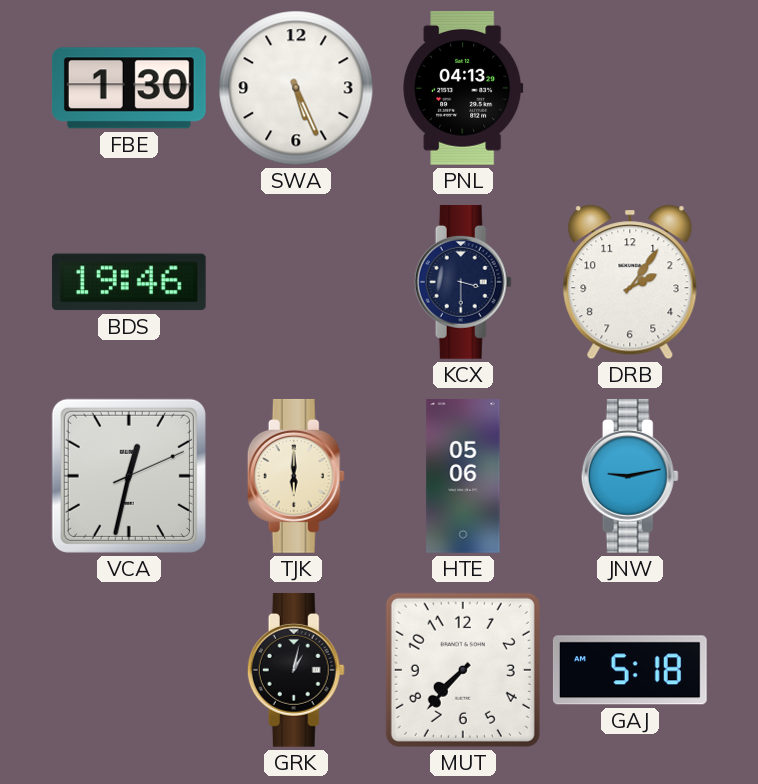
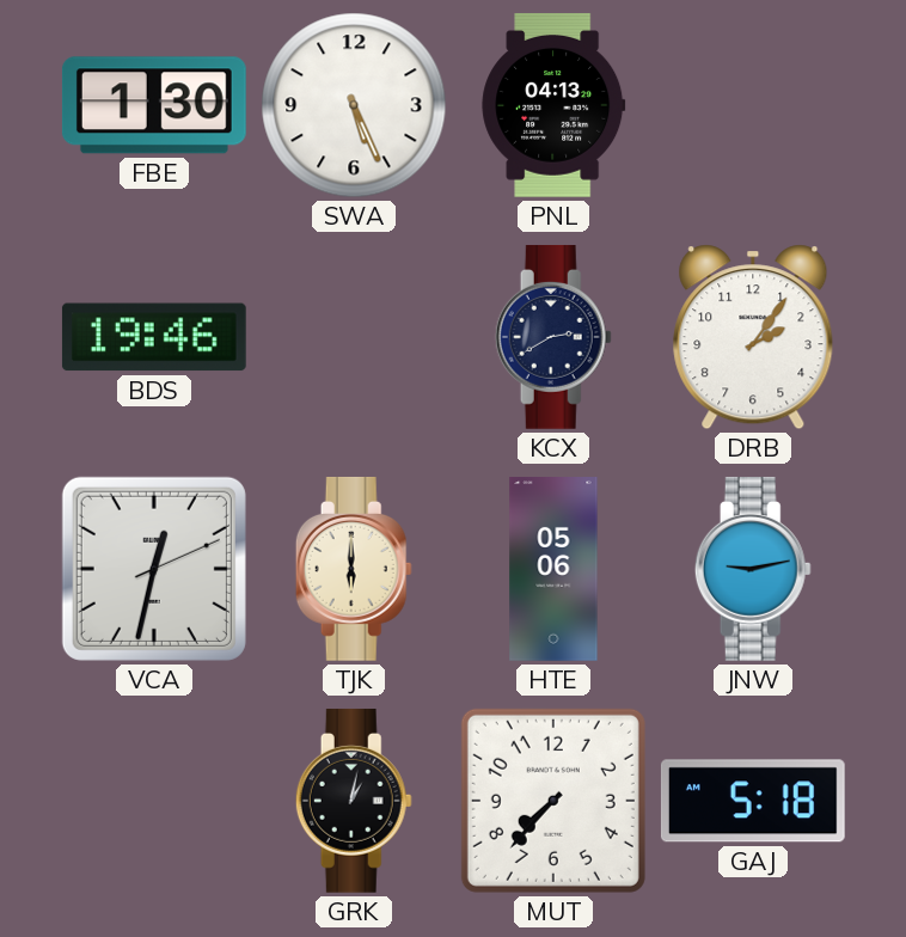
KCX: 3:30 -> 2:40 (553, 337)
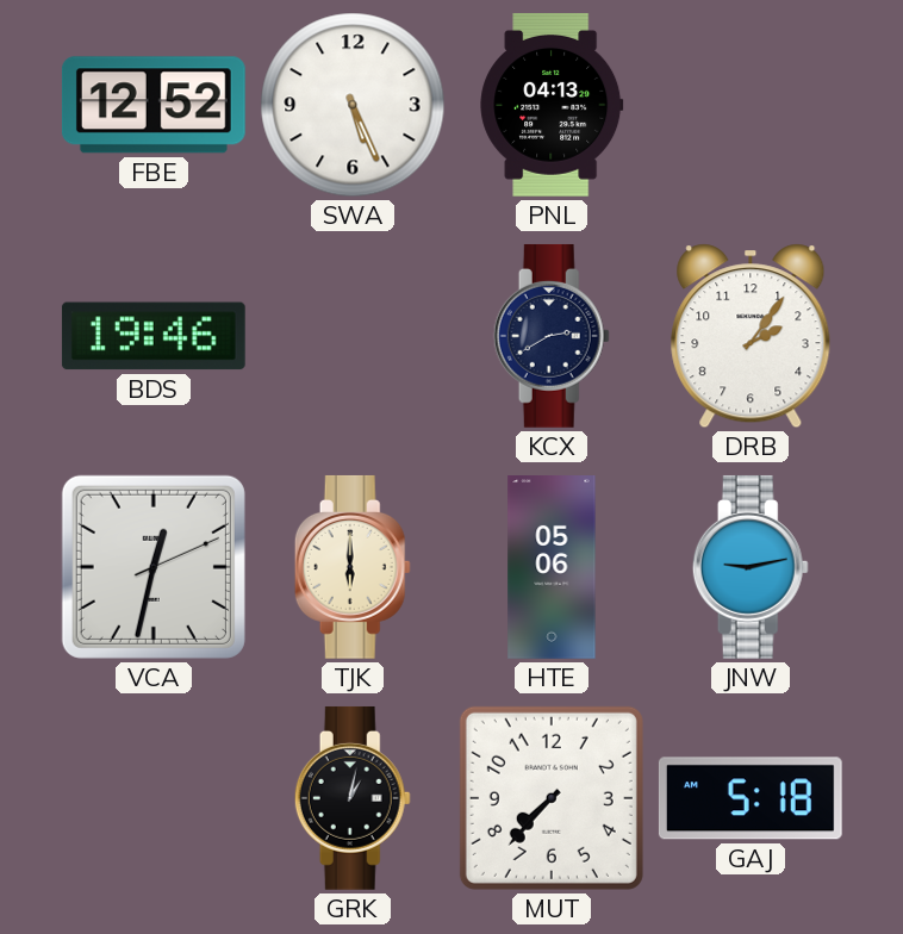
FBE: 1:30 -> 12:52 (154, 105)
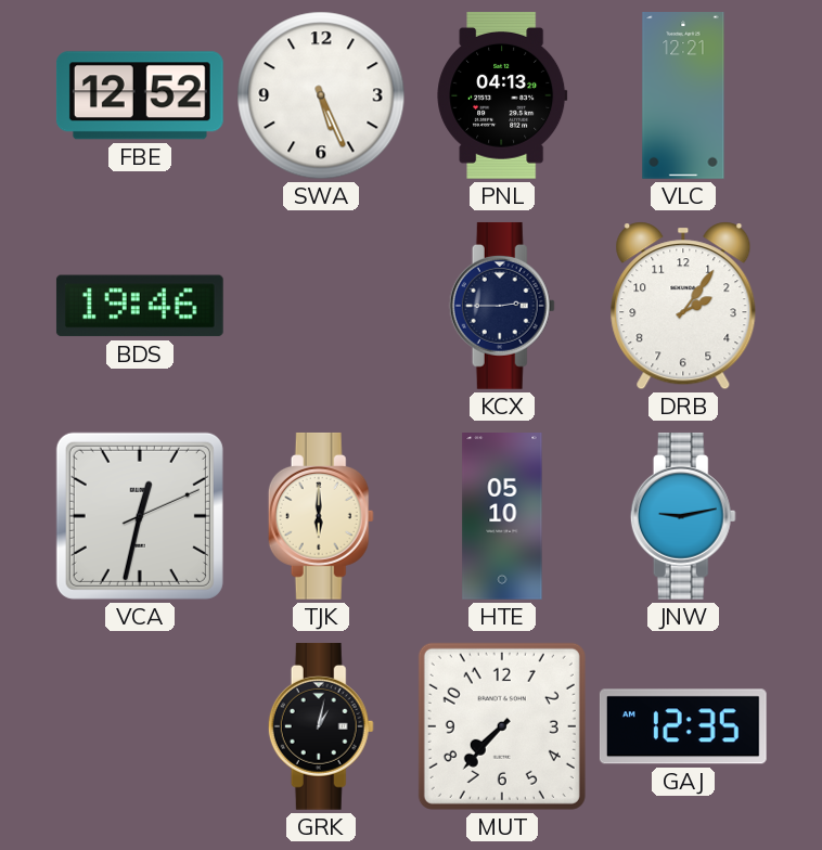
VLC: none -> 12:21 (683, 96)
KCX: 2:40 -> 2:45 (502, 306)
HTE: 05:06 -> 05:10 (502, 517)
GAJ: 5:18 -> 12:35 (683, 726)
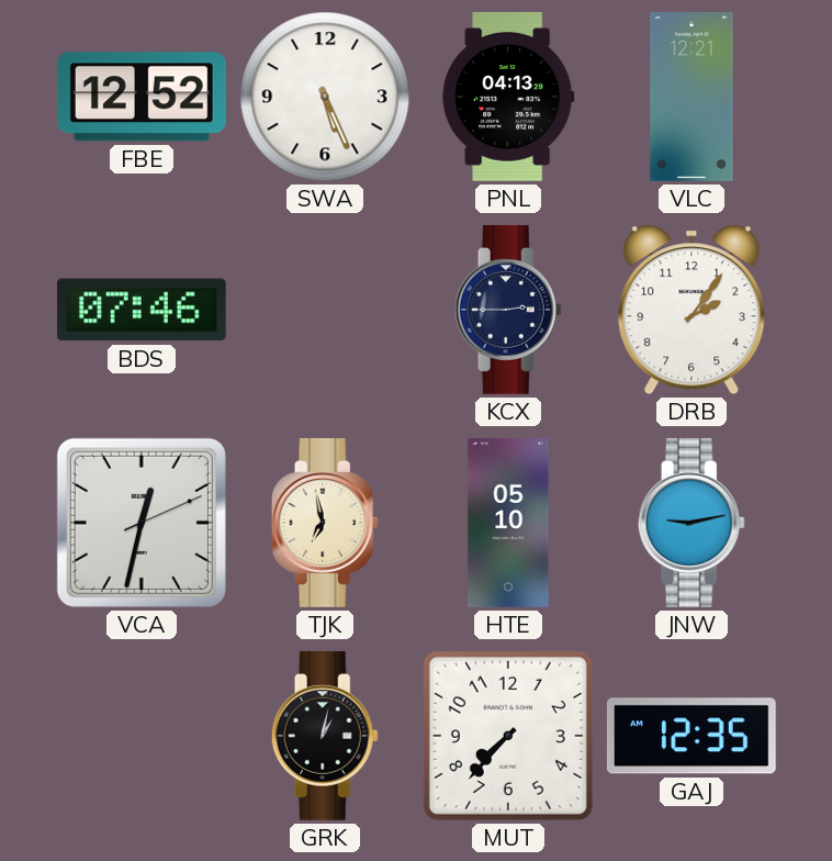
BDS: 19:46 -> 07:46 (142, 310)
TJK: 6:00 -> 6:58 (325, 523)
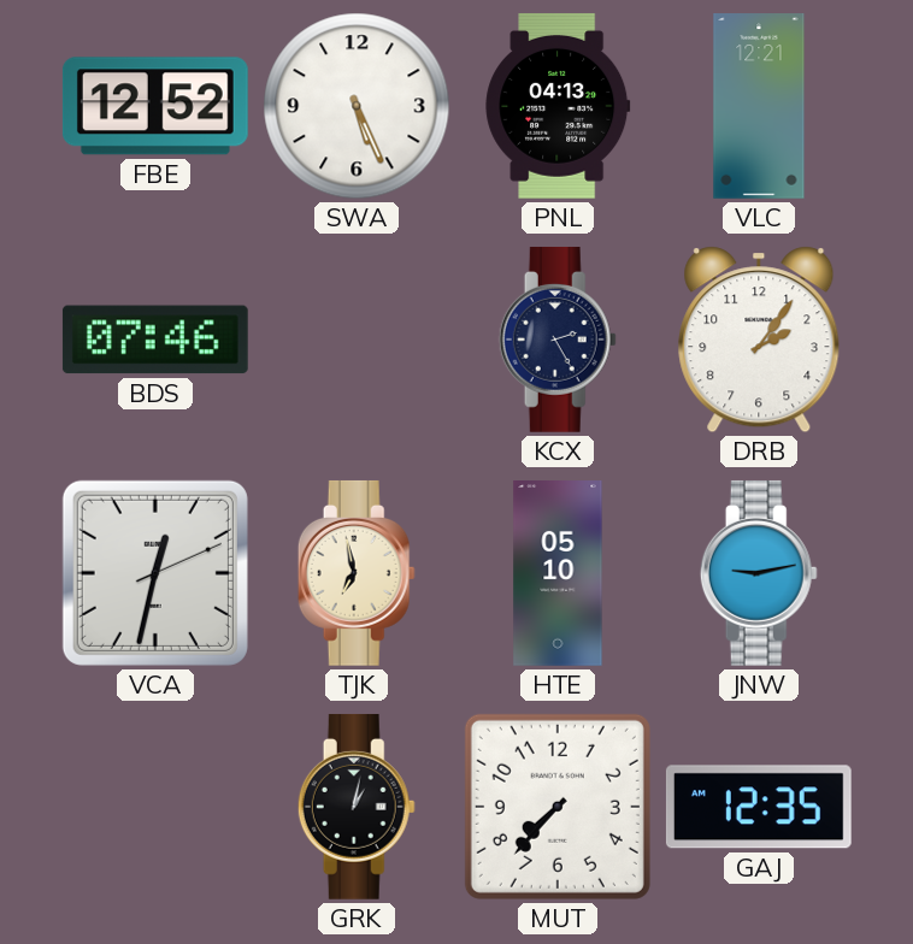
KCX: 2:45 -> 2:25 (558, 340)
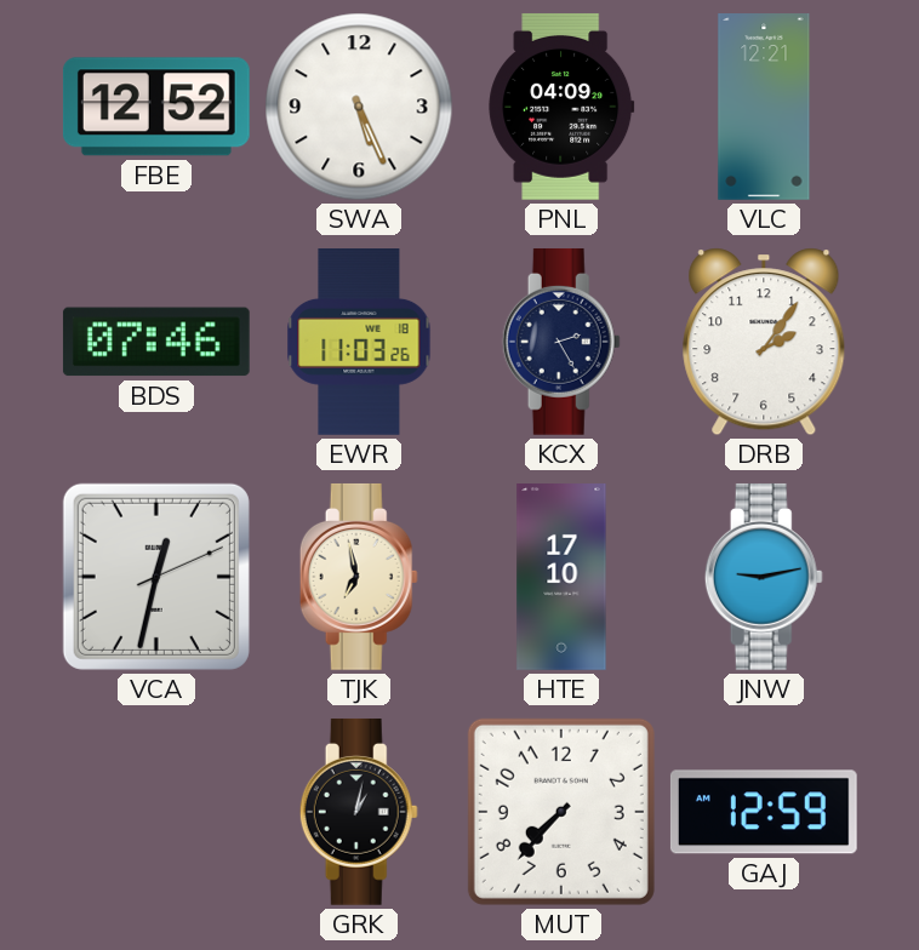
PNL: 04:13 -> 04:09 (561, 107)
EWR: none -> 11:03 (359, 343)
HTE: 05:10 -> 17:10 (561, 578)
GAJ: 12:35 -> 12:59 (764, 812)
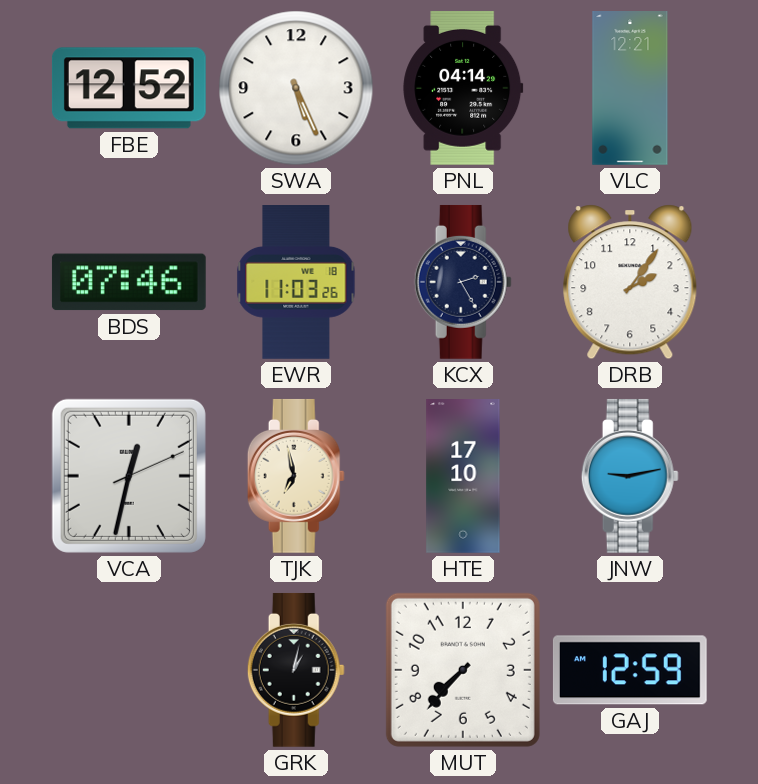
PNL: 04:09 -> 04:14 (463, 88)
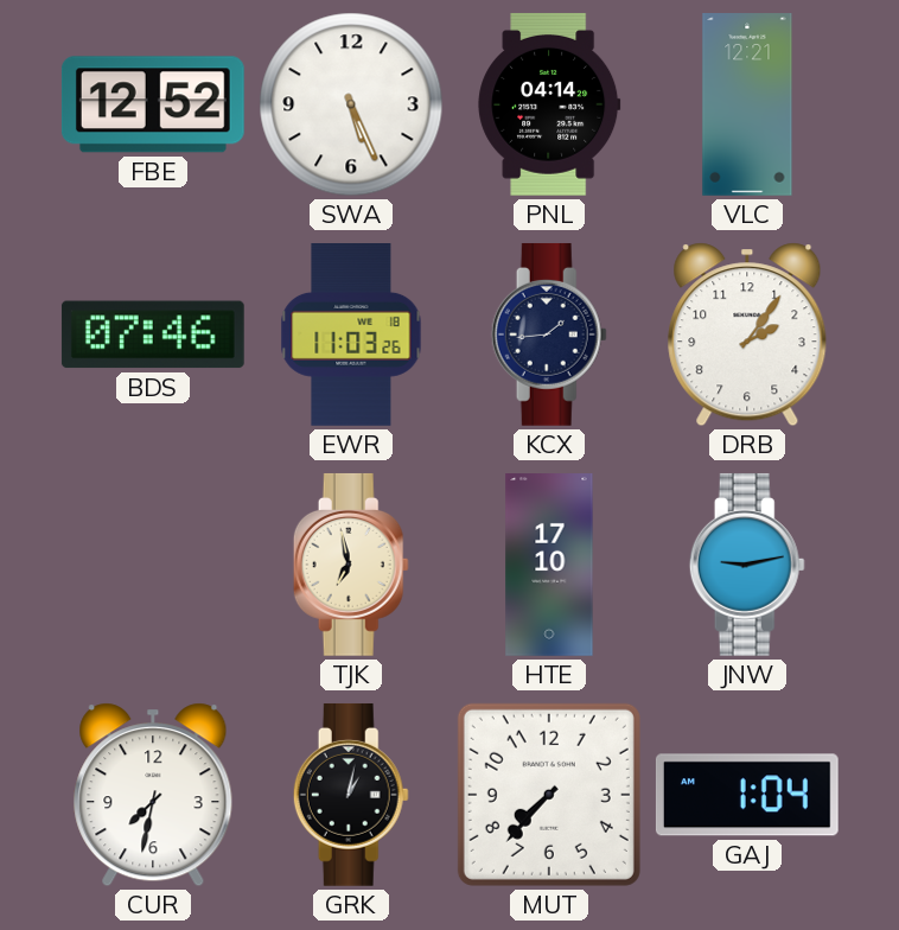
KCX: 2:25 -> 1:44 (549, 335)
VCA: 12:32 -> none (129, 476)
CUR: none -> 7:32 (153, 795)
GAJ: 12:59 -> 1:04 (747, 795)
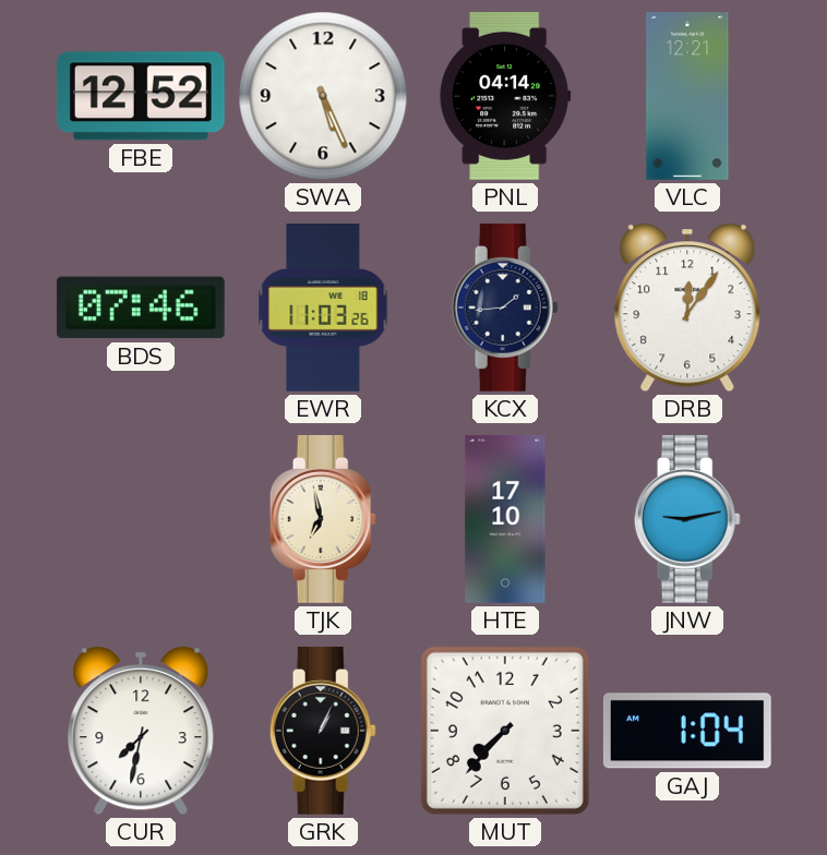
DRB: 2:06 -> 12:06 (687, 308)
GRK: 1:02 -> 1:04 (323, 731)
